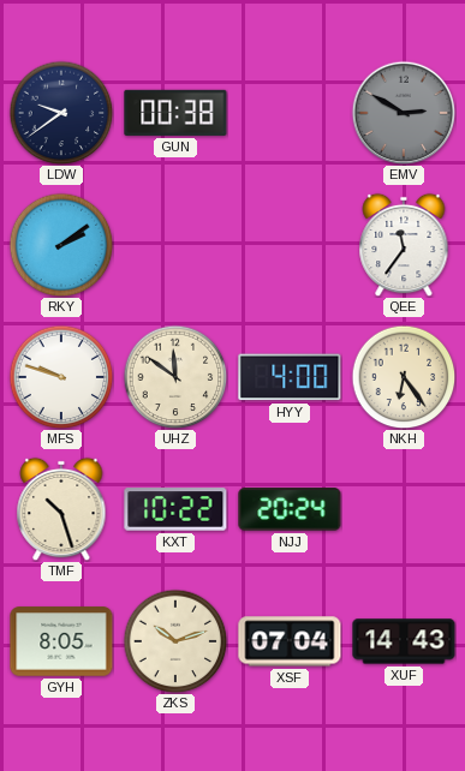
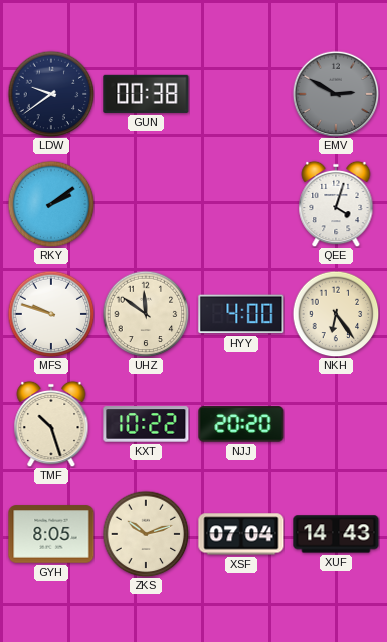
QEE: 11:36 -> 4:03 (336, 204)
NJJ: 20:24 -> 20:20 (241, 424)
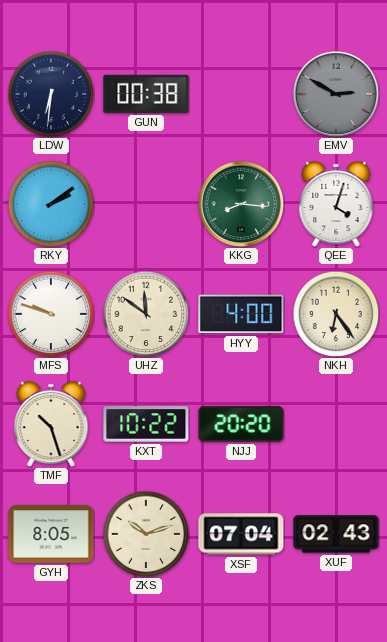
LDW: 9:39 -> 6:31 (51, 94)
KKG: none -> 8:16 (241, 204)
XUF: 14:43 -> 02:43 (336, 534)
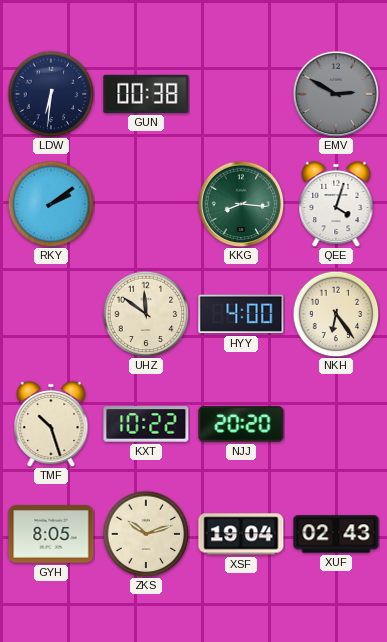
MFS: 9:48 -> none (51, 314)
XSF: 07:04 -> 19:04 (241, 534)
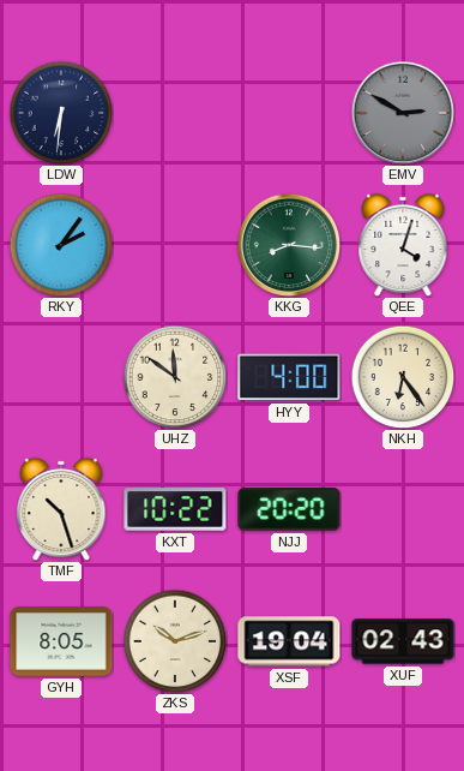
GUN: 00:38 -> none (146, 94)
RKY: 2:09 -> 2:06 (61, 245)
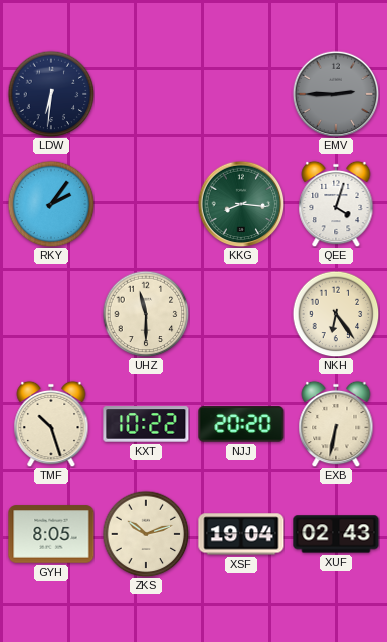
EMV: 2:50 -> 2:45 (336, 94)
UHZ: 11:51 -> 11:30 (146, 314)
HYY: 4:00 -> none (289, 377)
EXB: none -> 6:32 (336, 424)
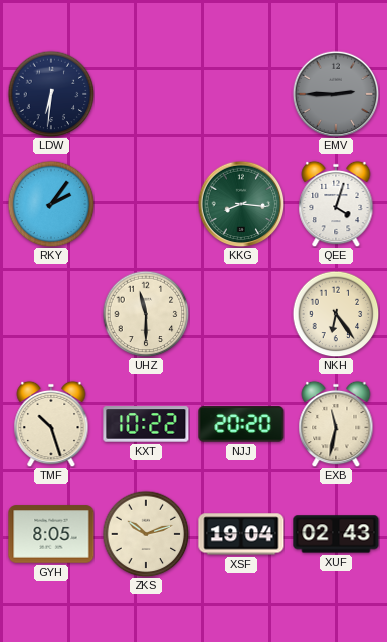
EXB: 6:32 -> 11:32 (336, 424)
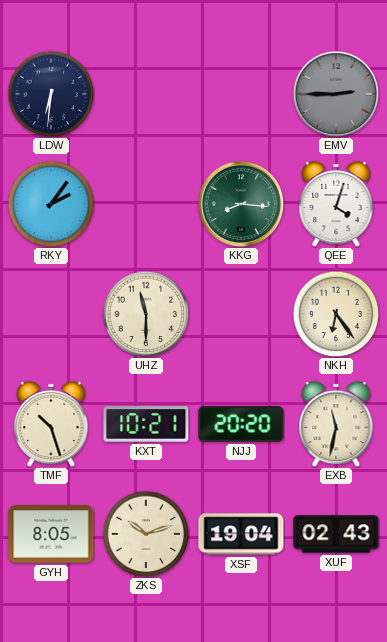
KXT: 10:22 -> 10:21 (146, 424)
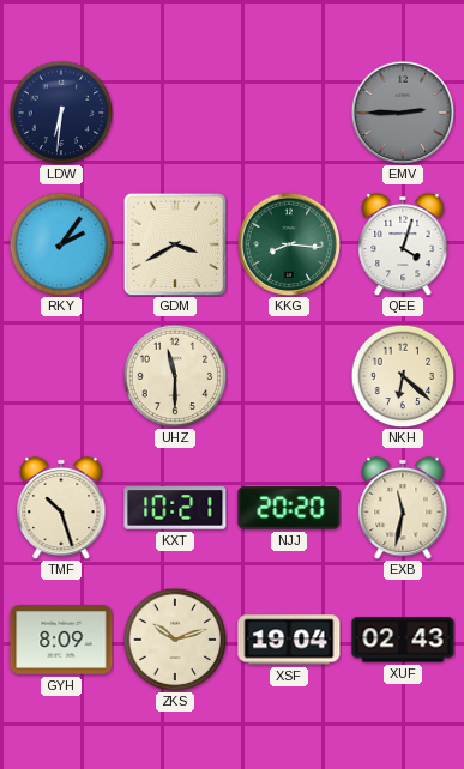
GDM: none -> 3:40 (175, 244)
NKH: 6:24 -> 6:22 (403, 376)
GYH: 8:05 -> 8:09 (61, 640)
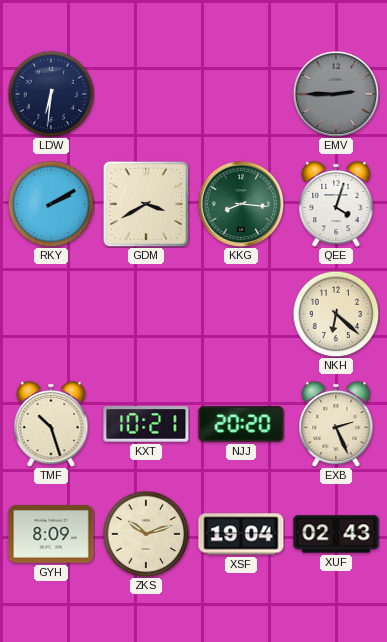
RKY: 2:06 -> 2:10 (51, 204)
UHZ: 11:30 -> none (175, 376)
EXB: 11:32 -> 2:26 (336, 424)
